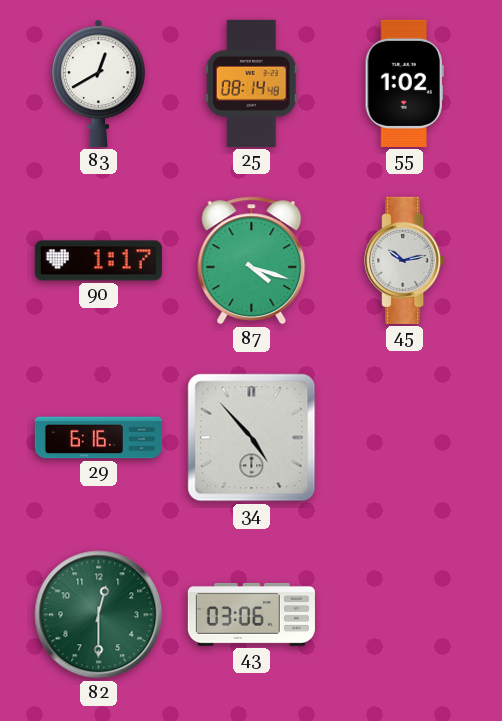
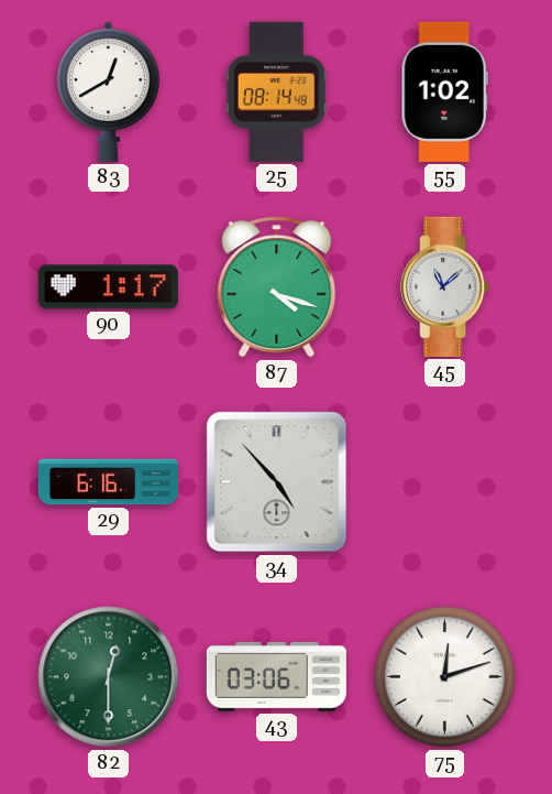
45: 10:13 -> 11:08 (445, 286)
75: none -> 12:12 (444, 676)
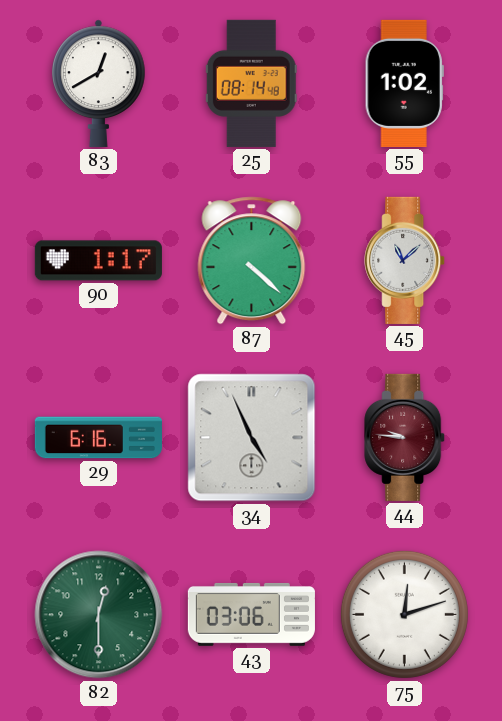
87: 4:18 -> 4:22 (252, 261)
34: 4:53 -> 4:56 (252, 438)
44: none -> 9:46 (405, 437)
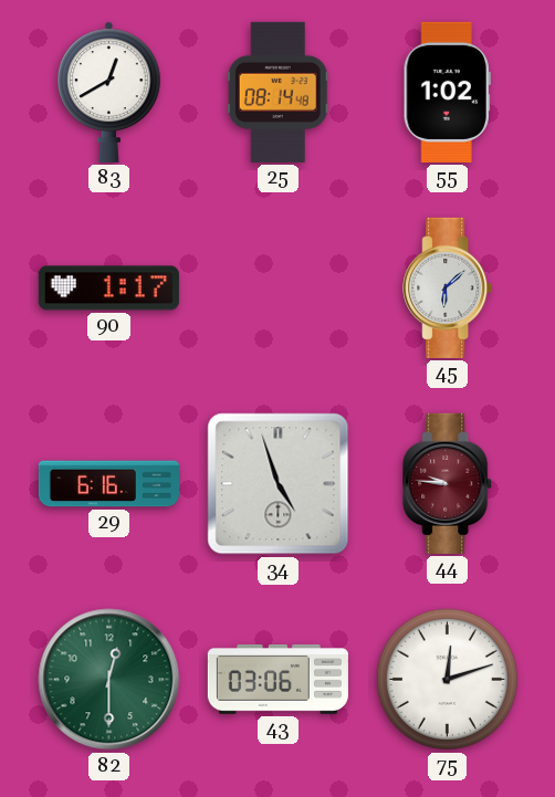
87: 4:22 -> none (252, 261)
45: 11:08 -> 6:08 (448, 287)
34: 4:56 -> 4:57 (279, 484)
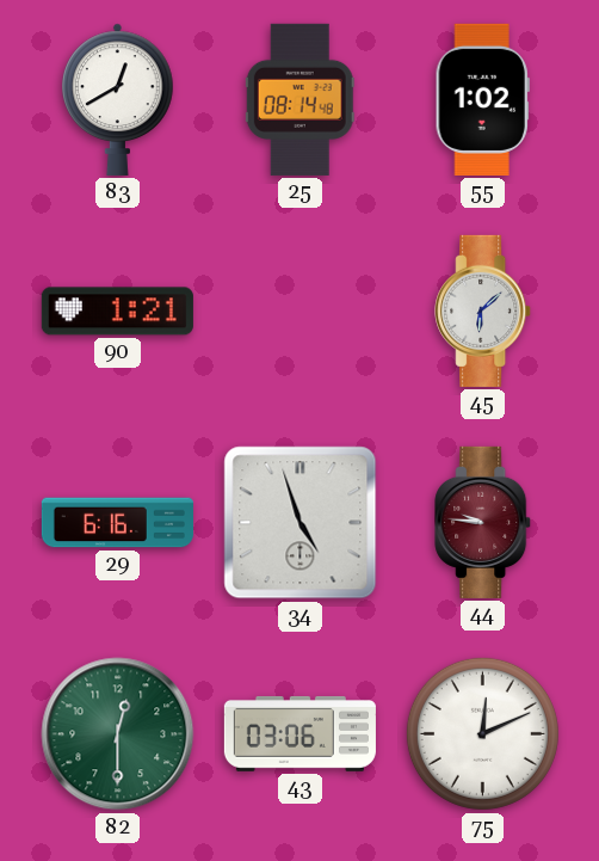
90: 1:17 -> 1:21 (117, 312)
75: 12:12 -> 12:11 (482, 733)
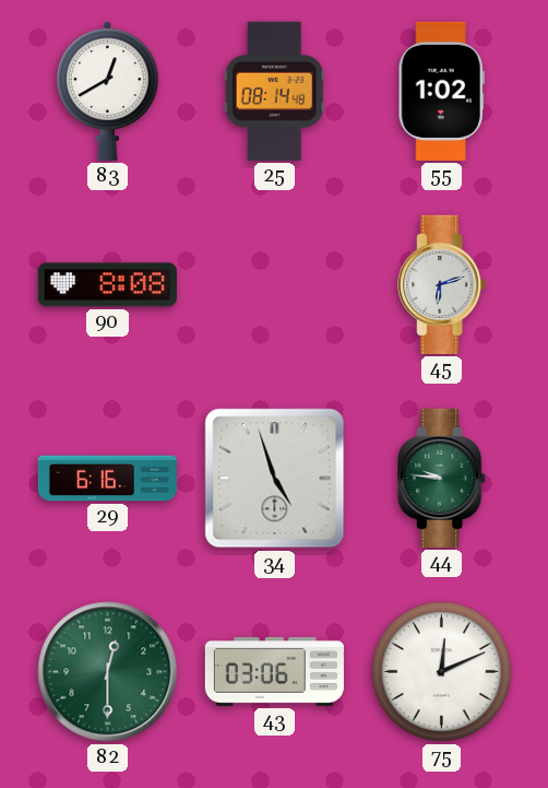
90: 1:21 -> 8:08 (107, 285)
45: 6:08 -> 6:12 (442, 284)
44 dial: burgundy -> green (442, 478)
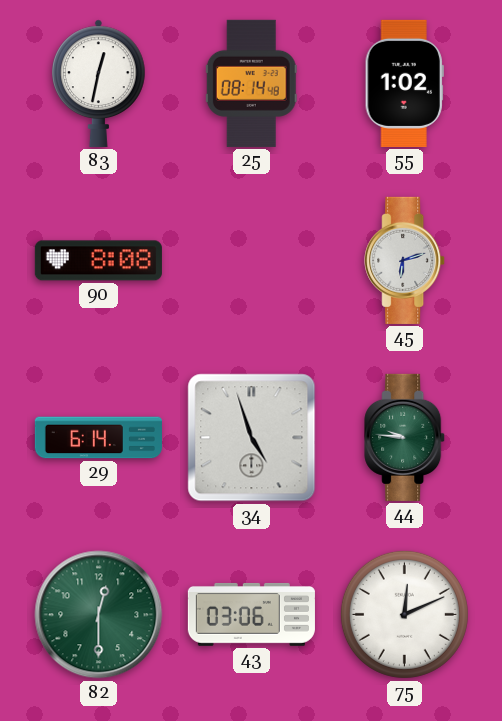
83: 12:40 -> 12:32 (99, 83)
29: 6:16 -> 6:14 (98, 438)
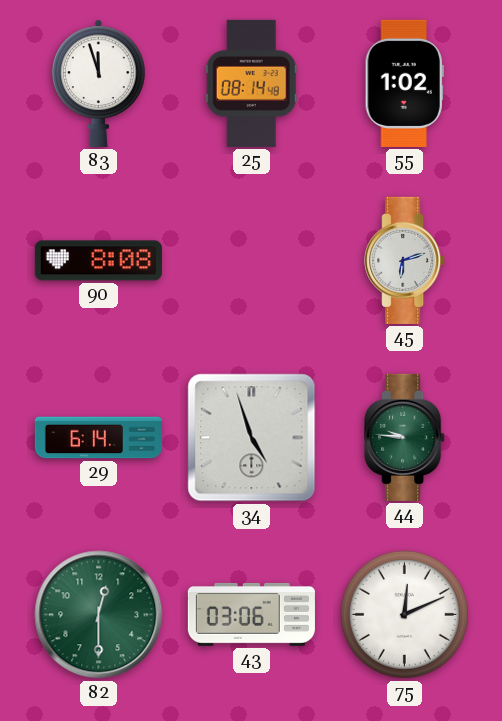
83: 12:32 -> 11:57 (99, 83)
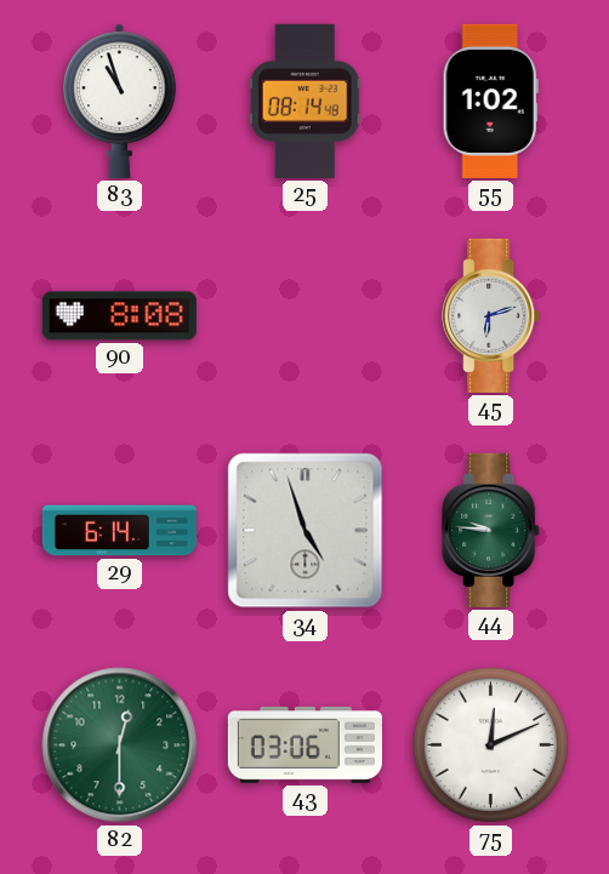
83: 11:57 -> 10:57 (120, 101)
